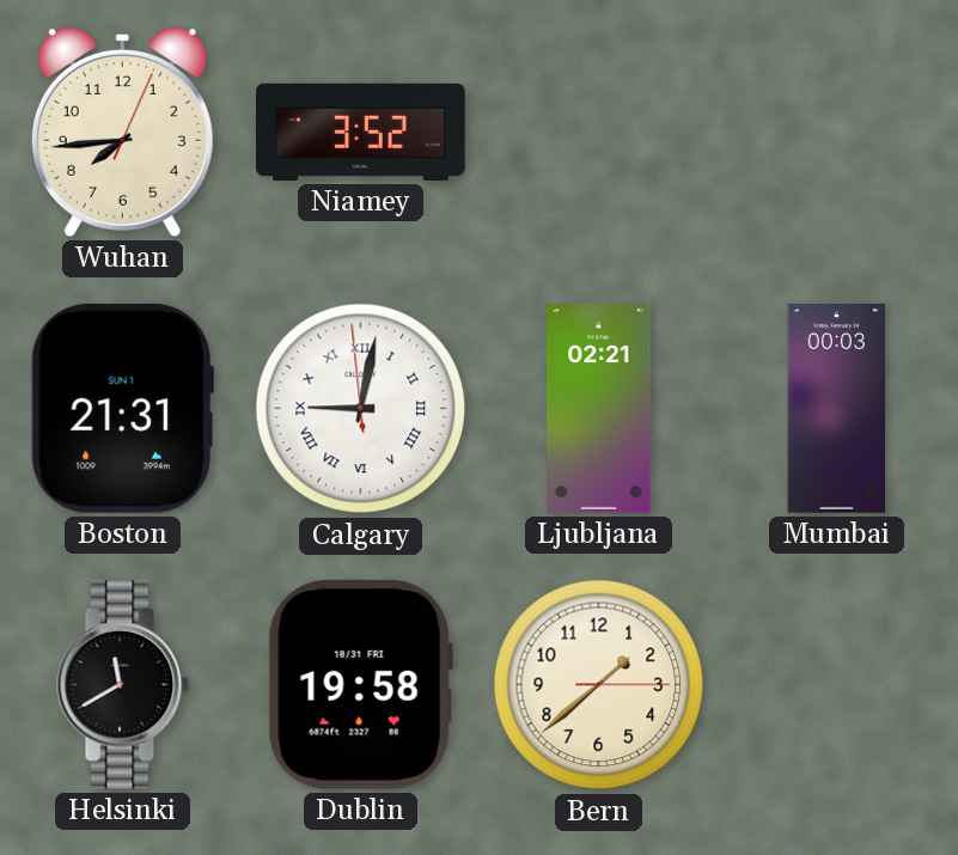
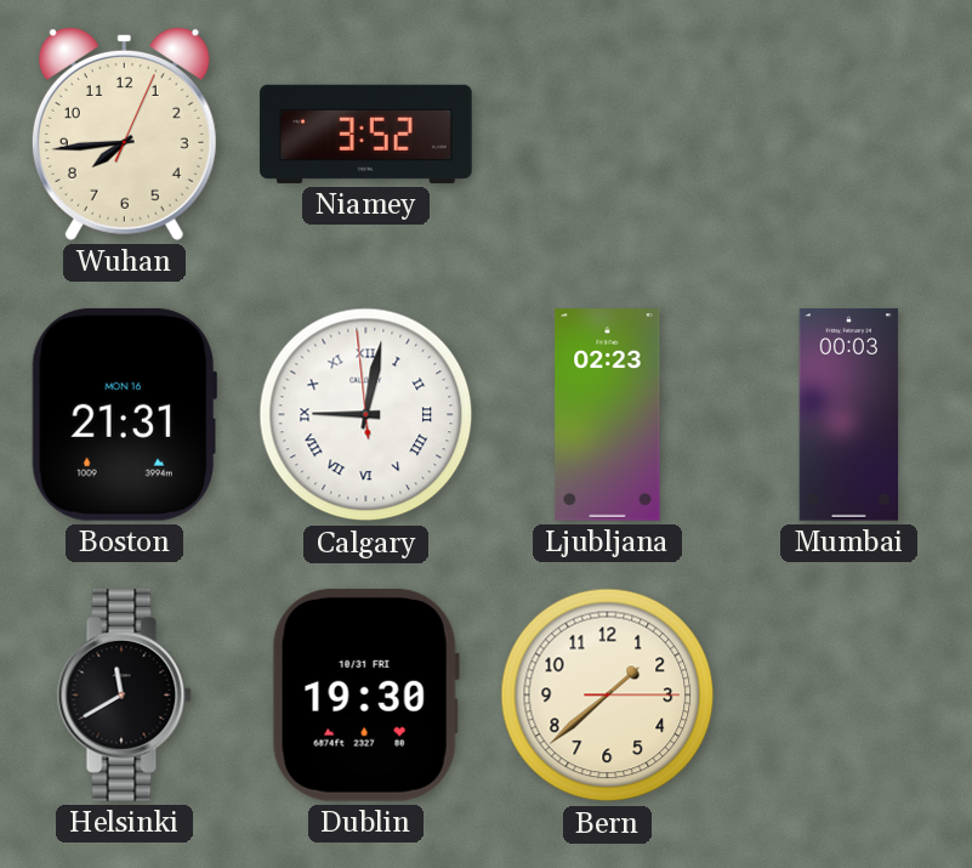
Boston date: SUN 1 -> MON 16 (124, 414)
Ljubljana: 02:21 -> 02:23 (608, 415)
Dublin: 19:58 -> 19:30 (365, 694)
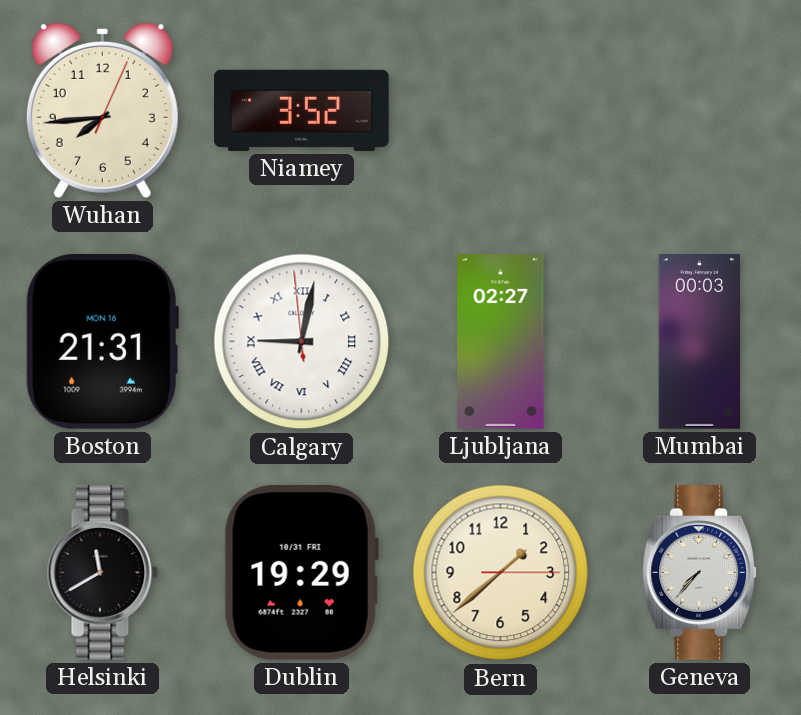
Ljubljana: 02:23 -> 02:27 (501, 342)
Dublin: 19:30 -> 19:29 (301, 572)
Geneva: none -> 7:37 (700, 573)
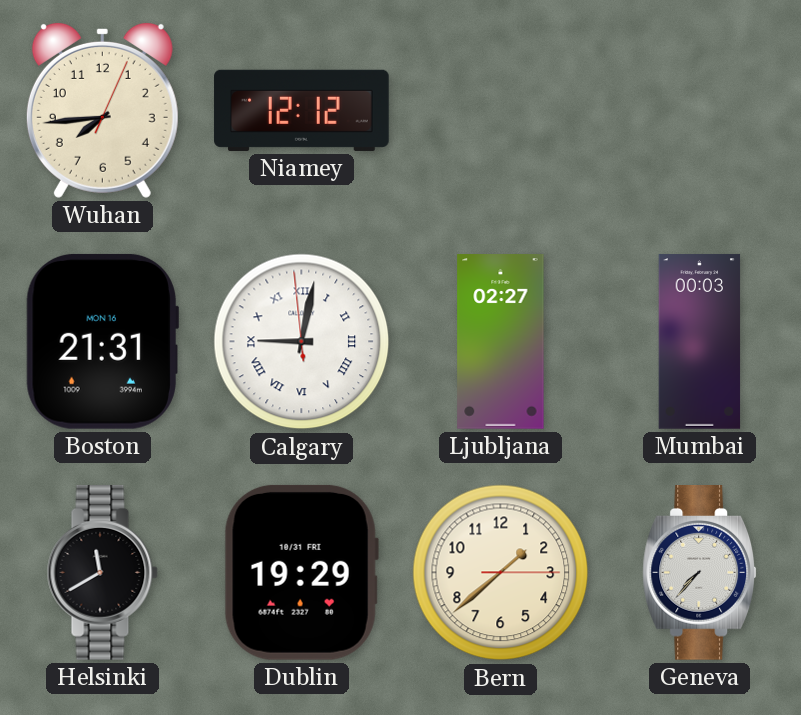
Niamey: 3:52 -> 12:12 (302, 110)
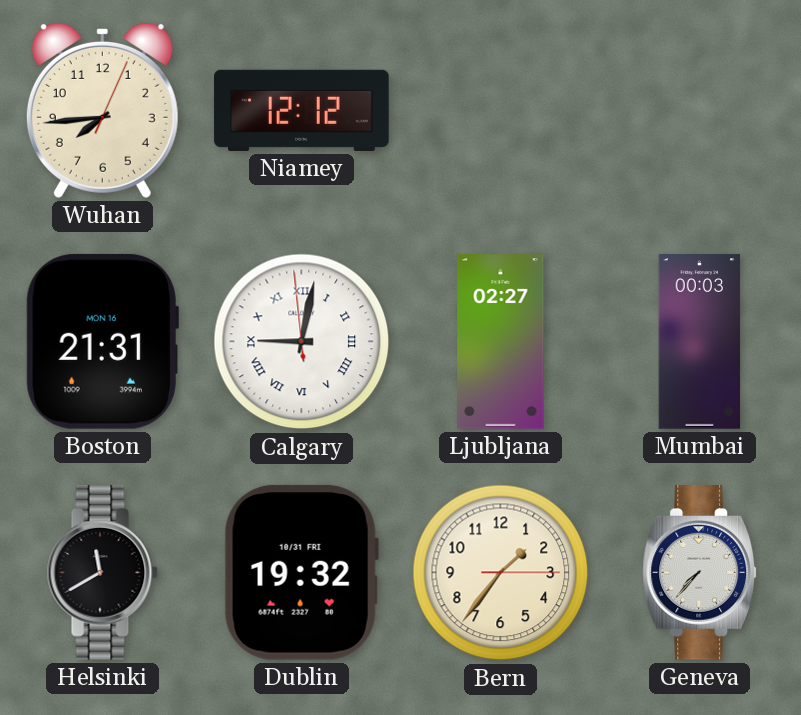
Dublin: 19:29 -> 19:32 (301, 572)
Bern: 1:38 -> 1:36 (501, 573)
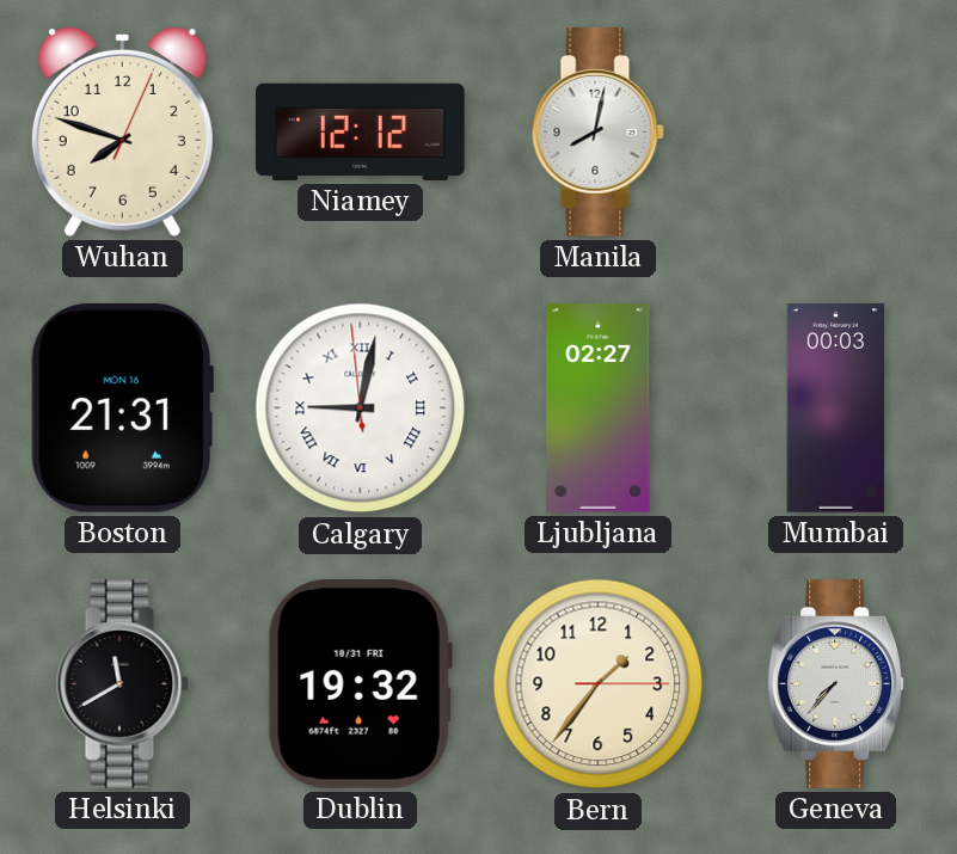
Wuhan: 7:44 -> 7:48 (122, 131)
Manila: none -> 8:02 (597, 133)
